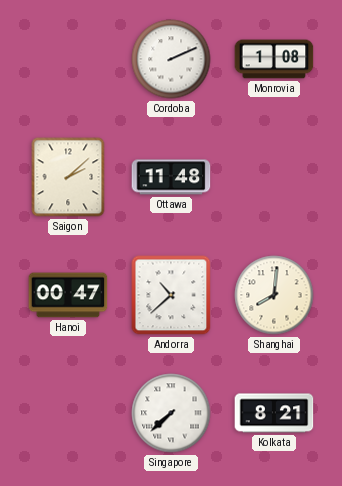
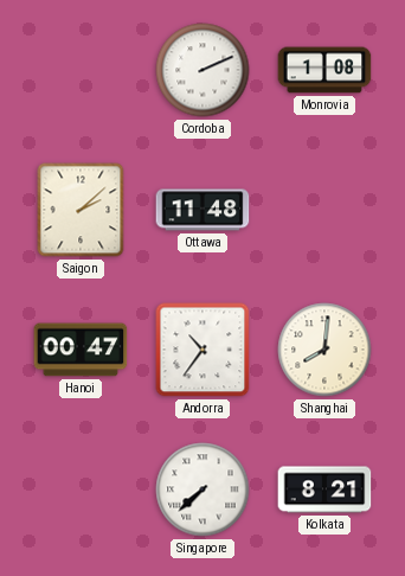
Andorra: 10:38 -> 10:36 (202, 350)
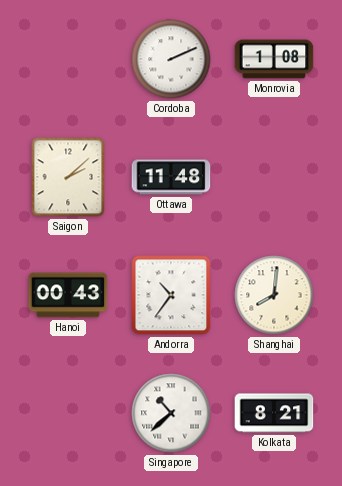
Hanoi: 00:47 -> 00:43 (68, 295)
Singapore: 7:38 -> 10:38 (171, 413)
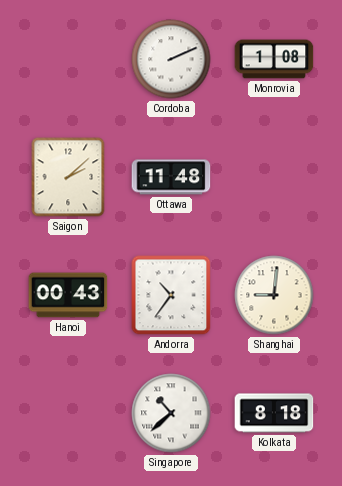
Shanghai: 8:01 -> 9:01 (274, 295)
Kolkata: 8:21 -> 8:18 (274, 413)
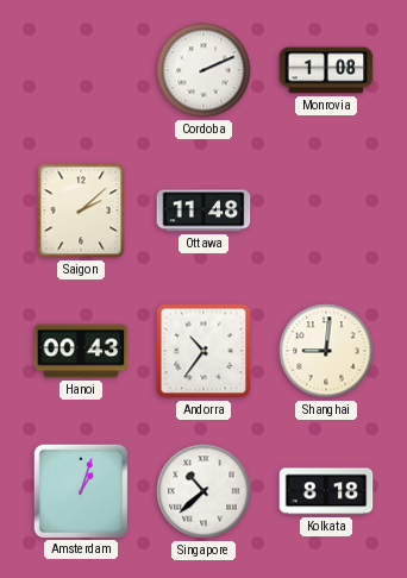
Amsterdam: none -> 1:03 (80, 490)
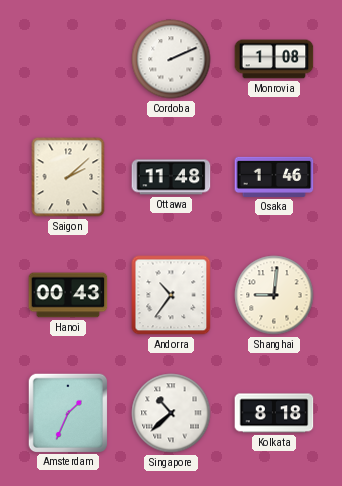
Osaka: none -> 1:46 (274, 177)
Amsterdam: 1:03 -> 1:34 (67, 412)
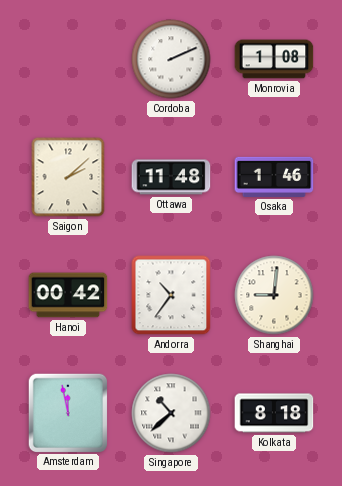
Hanoi: 00:43 -> 00:42 (68, 295)
Amsterdam: 1:34 -> 11:58 (67, 412)
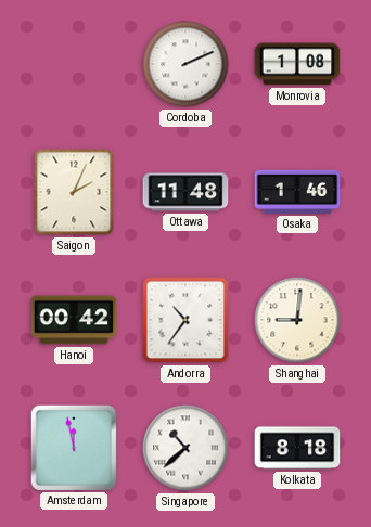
Saigon: 2:08 -> 2:04 (74, 192)
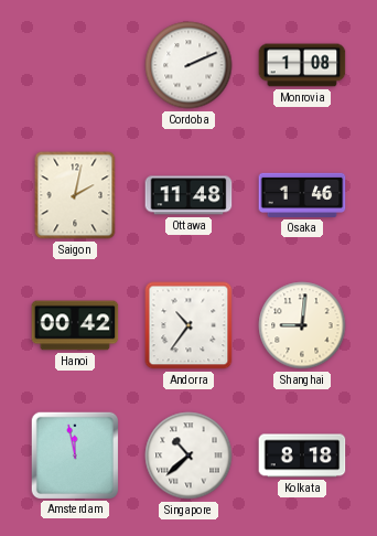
Saigon: 2:04 -> 2:02 (75, 195)
